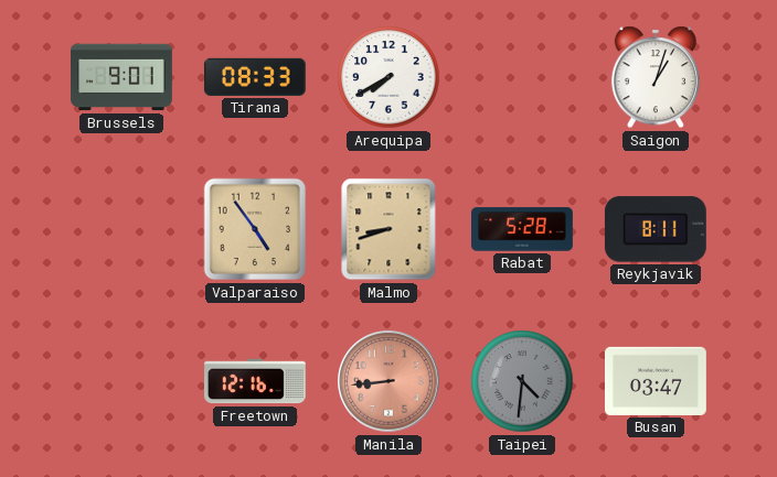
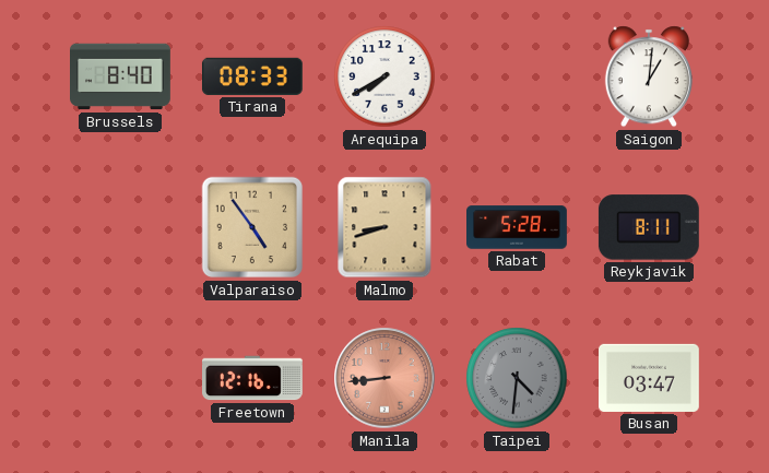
Brussels: 9:01 -> 8:40 (121, 76)
Saigon: 1:03 -> 1:01 (649, 76)
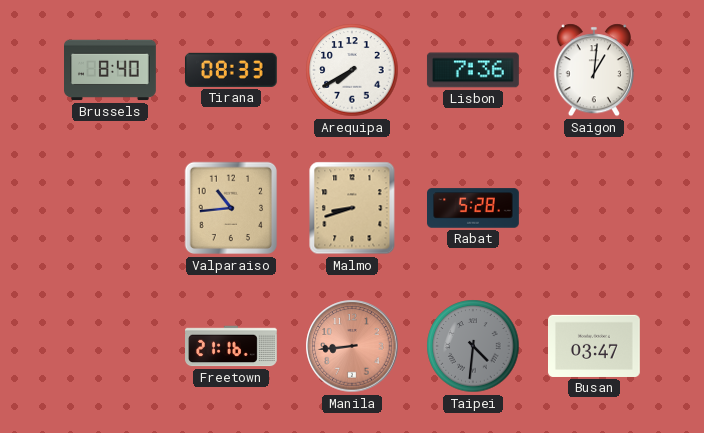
Lisbon: none -> 7:36 (473, 70)
Valparaiso: 4:54 -> 10:44 (231, 208)
Reykjavik: 8:11 -> none (649, 227)
Freetown: 12:16 -> 21:16 (232, 346)
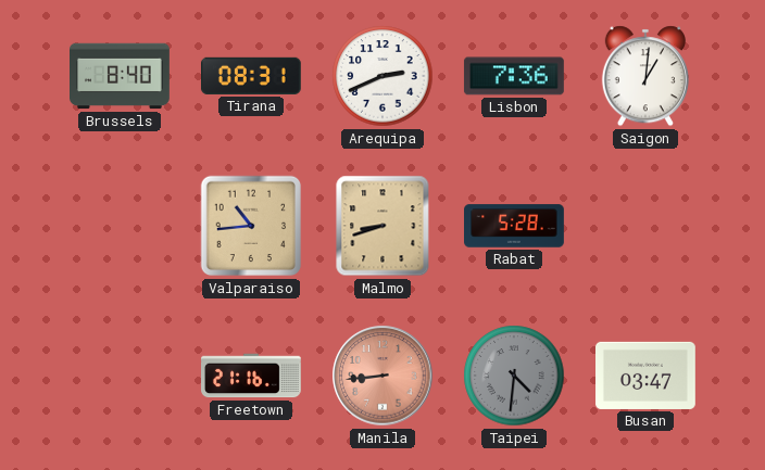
Tirana: 08:33 -> 08:31 (251, 76)
Arequipa: 7:40 -> 2:41 (382, 76)
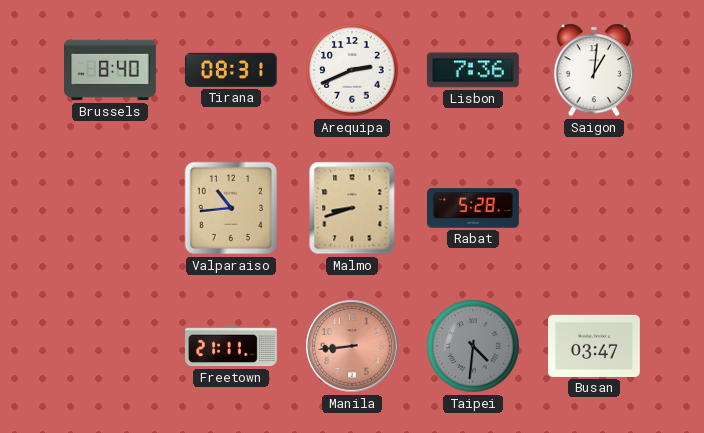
Freetown: 21:16 -> 21:11 (232, 346)
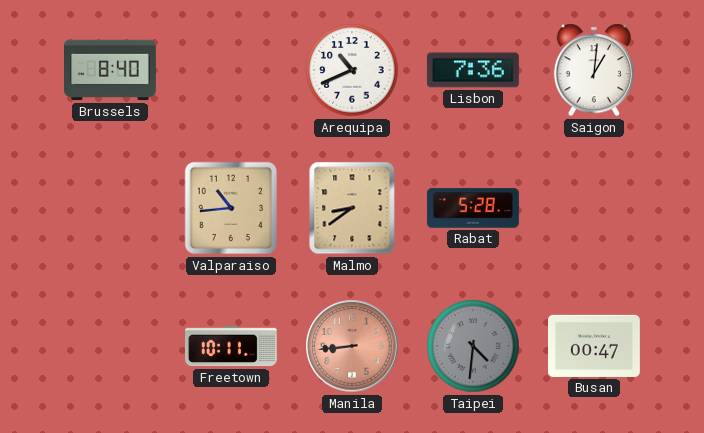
Tirana: 08:31 -> none (231, 70)
Arequipa: 2:41 -> 10:41 (352, 70)
Malmo: 8:42 -> 8:39 (352, 208)
Freetown: 21:11 -> 10:11 (232, 346)
Busan: 03:47 -> 00:47 (595, 346)
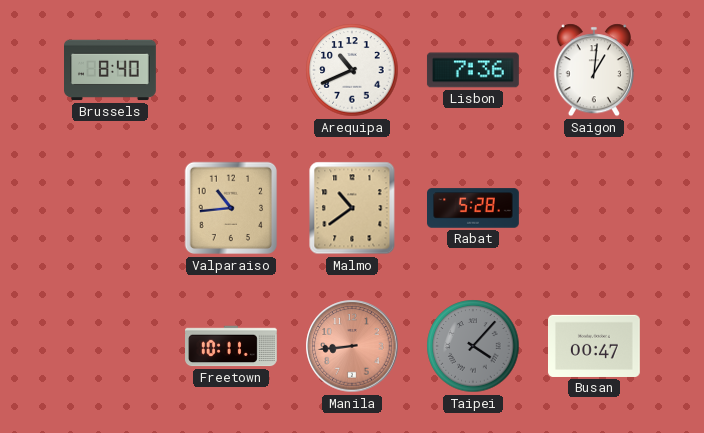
Malmo: 8:39 -> 10:39 (352, 208)
Taipei: 4:31 -> 4:07 (473, 346)
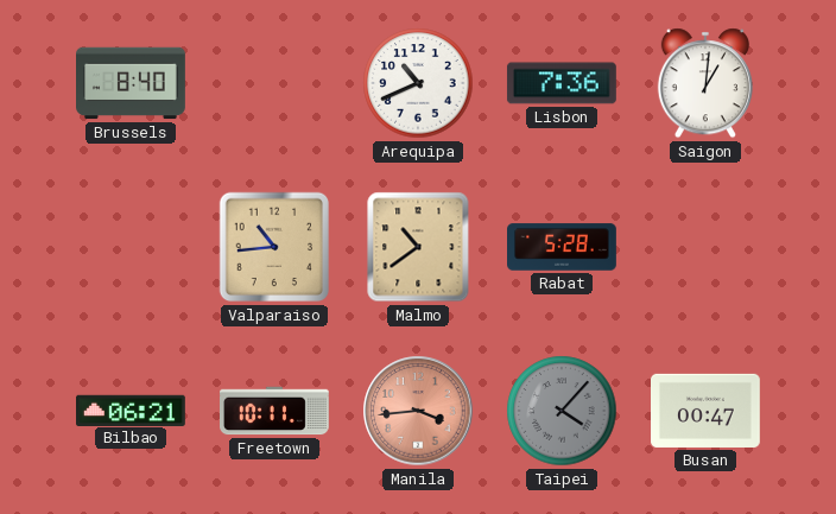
Bilbao: none -> 06:21 (132, 410)
Manila: 8:44 -> 3:44 (418, 411)
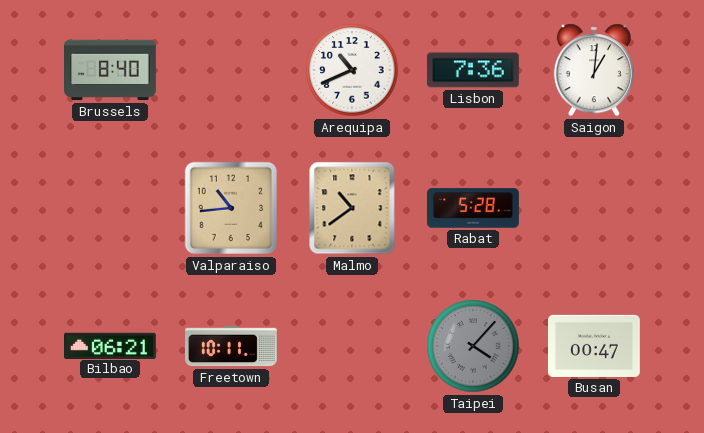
Manila: 3:44 -> none (418, 411)
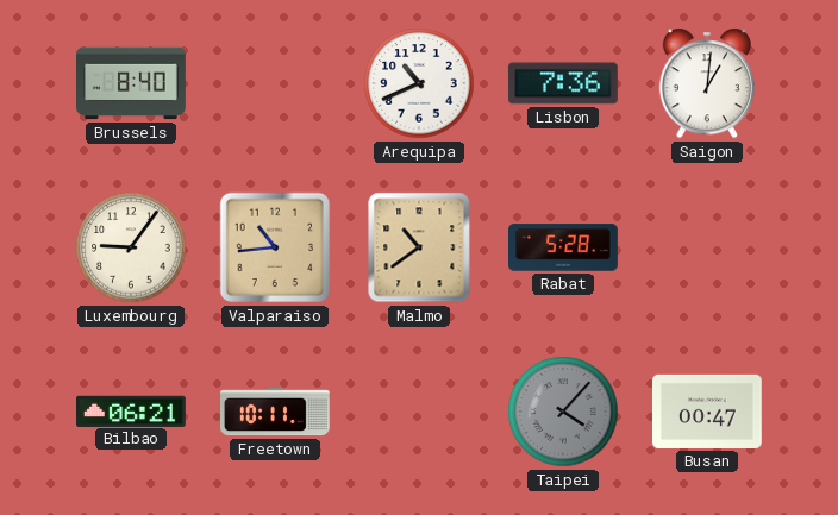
Luxembourg: none -> 9:06 (131, 247)
